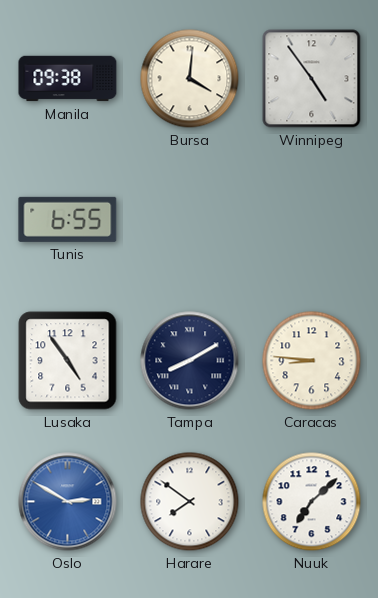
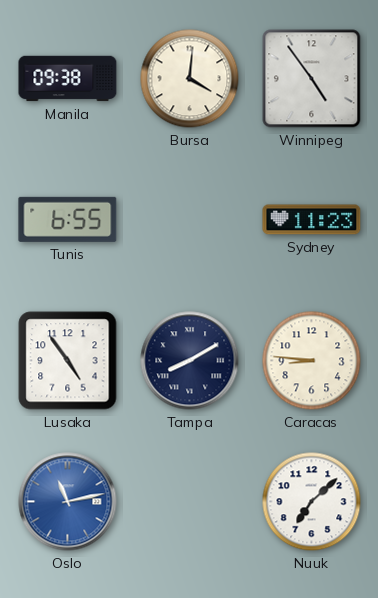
Sydney: none -> 11:23 (312, 220)
Oslo: 2:50 -> 11:13 (68, 502)
Harare: 7:51 -> none (190, 502)
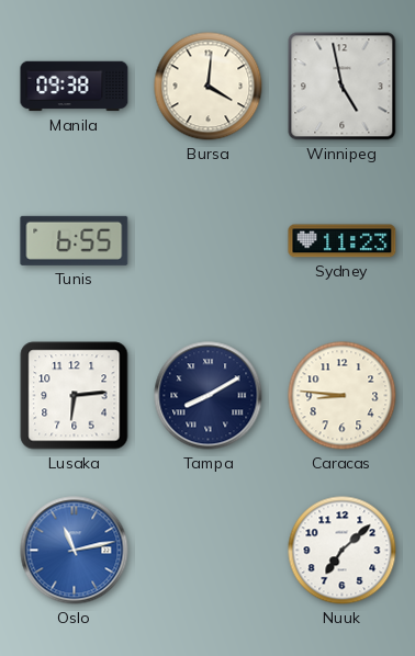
Winnipeg: 4:54 -> 4:58 (343, 87)
Lusaka: 4:54 -> 6:14 (75, 396)
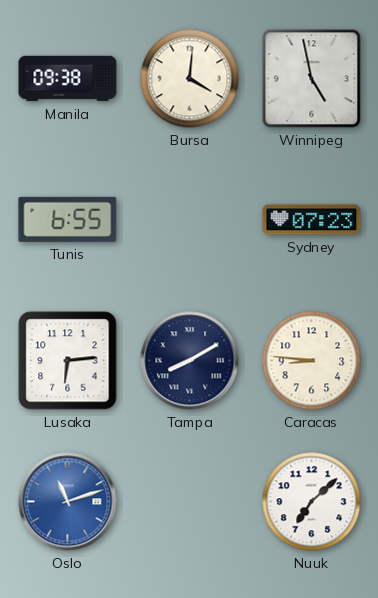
Sydney: 11:23 -> 07:23 (312, 220)
Oslo: 11:13 -> 11:12 (68, 502)
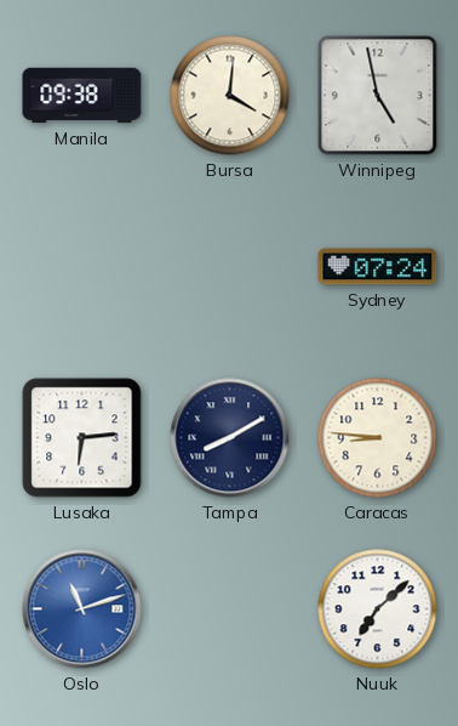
Tunis: 6:55 -> none (68, 219)
Sydney: 07:23 -> 07:24 (378, 267)
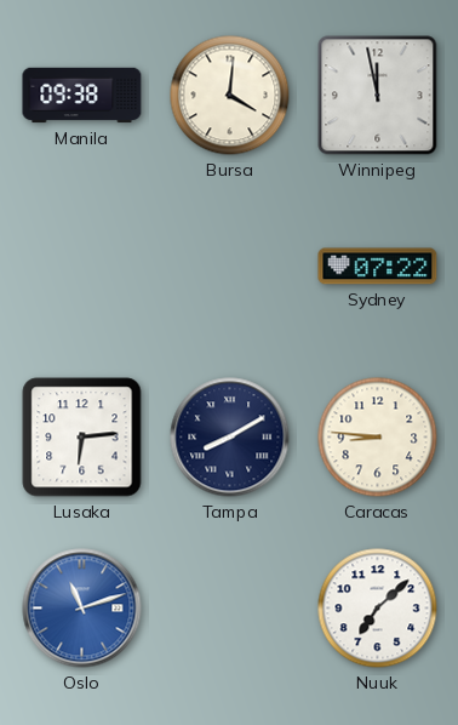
Winnipeg: 4:58 -> 11:58 (378, 96)
Sydney: 07:24 -> 07:22 (378, 267)
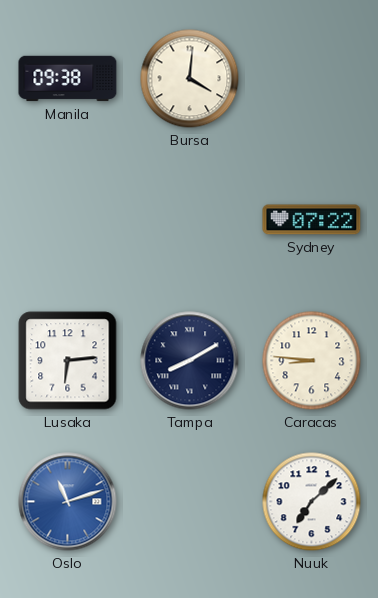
Winnipeg: 11:58 -> none (378, 96)
